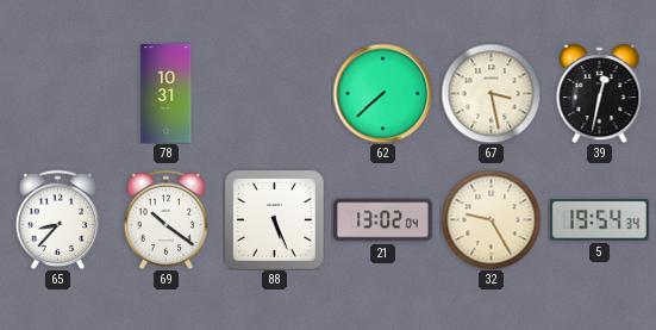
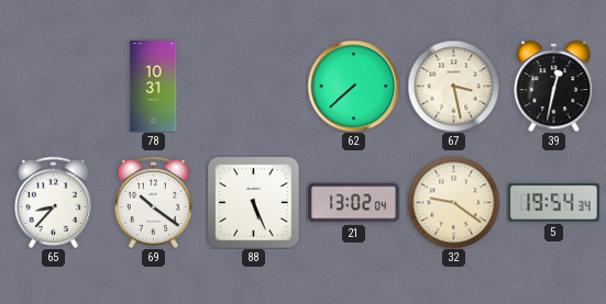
32: 9:25 -> 9:21 (453, 202)
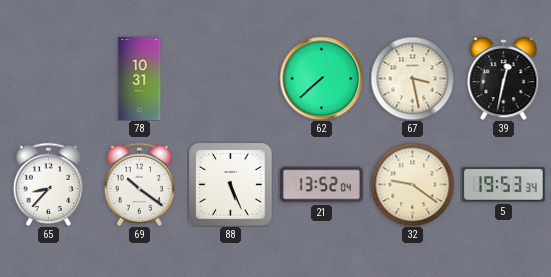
21: 13:02 -> 13:52 (322, 185)
5: 19:54 -> 19:53 (504, 185)
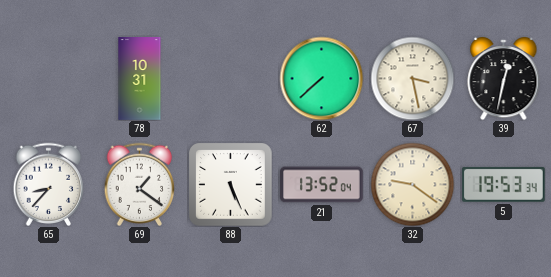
69: 10:21 -> 1:21 (140, 184)
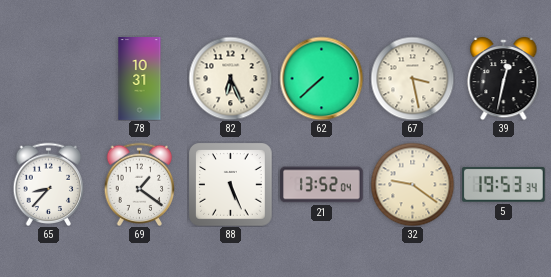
82: none -> 6:26 (230, 78)
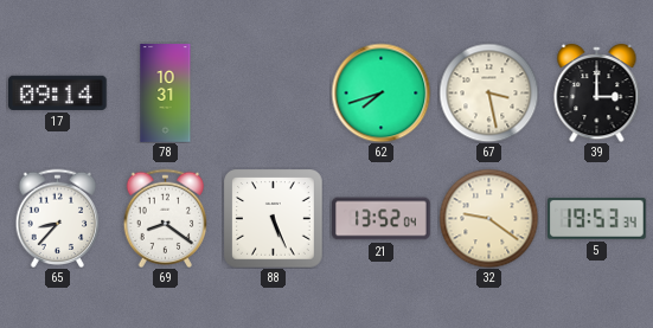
17: none -> 09:14 (58, 92)
82: 6:26 -> none (230, 78)
62: 7:38 -> 7:42 (380, 92)
39: 12:32 -> 3:00 (597, 92)
69: 1:21 -> 8:21 (166, 218)
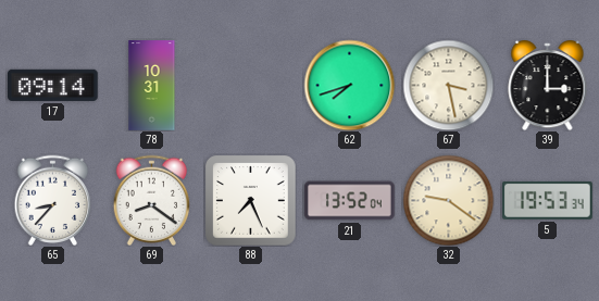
88: 5:26 -> 7:26 (250, 200)
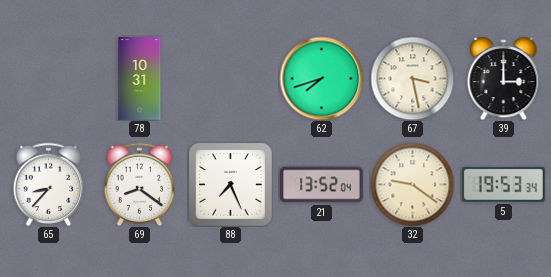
17: 09:14 -> none (53, 85)
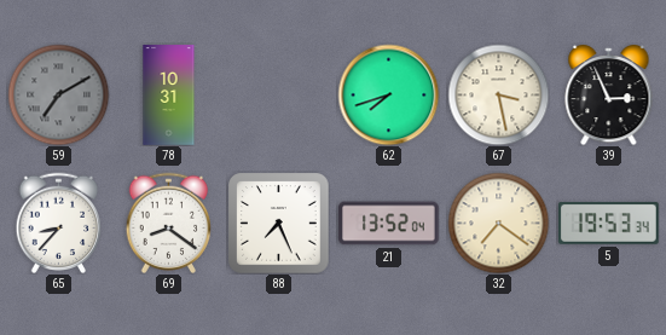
59: none -> 7:10 (58, 94)
39: 3:00 -> 2:56 (609, 94)
32: 9:21 -> 7:21 (498, 223)
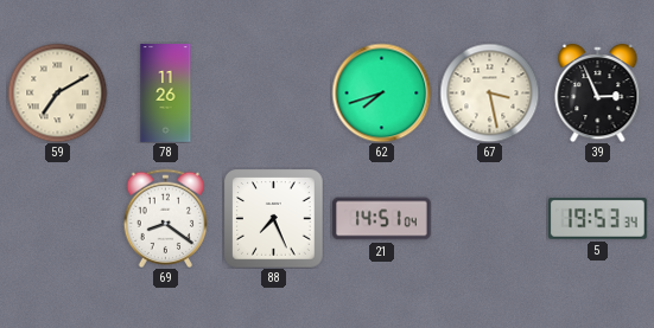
59 dial: grey -> cream (57, 92)
78: 10:31 -> 11:26 (166, 94)
65: 8:37 -> none (59, 223)
21: 13:52 -> 14:51 (382, 219)
32: 7:21 -> none (498, 223)
